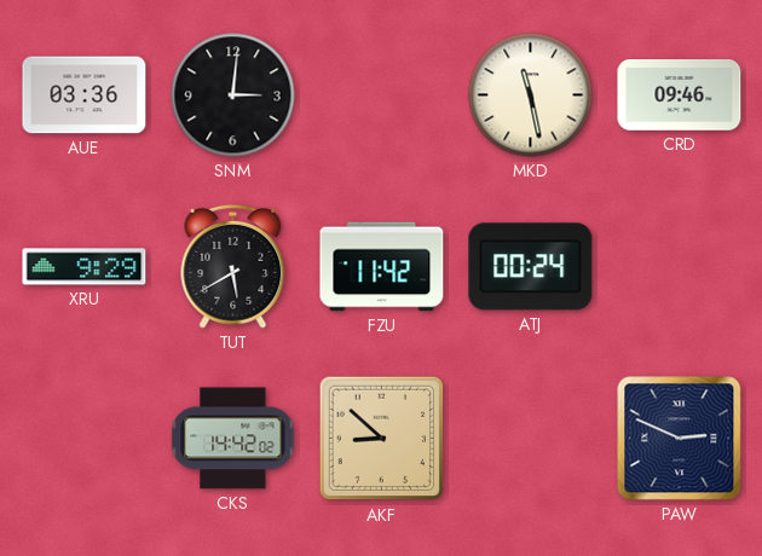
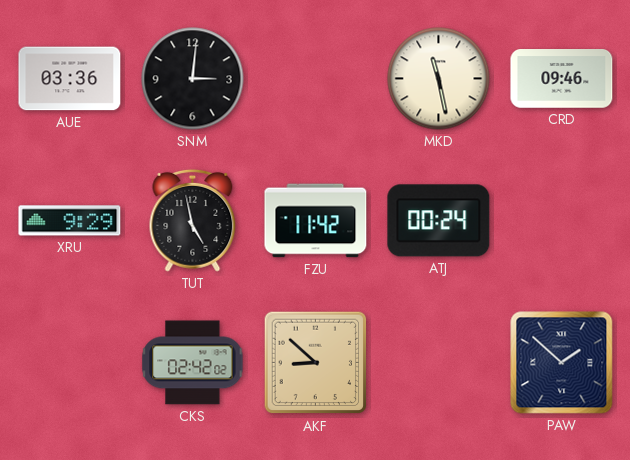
TUT: 5:40 -> 4:58 (193, 220)
CKS: 14:42 -> 02:42 (193, 363)
PAW: 2:49 -> 1:52 (562, 363)
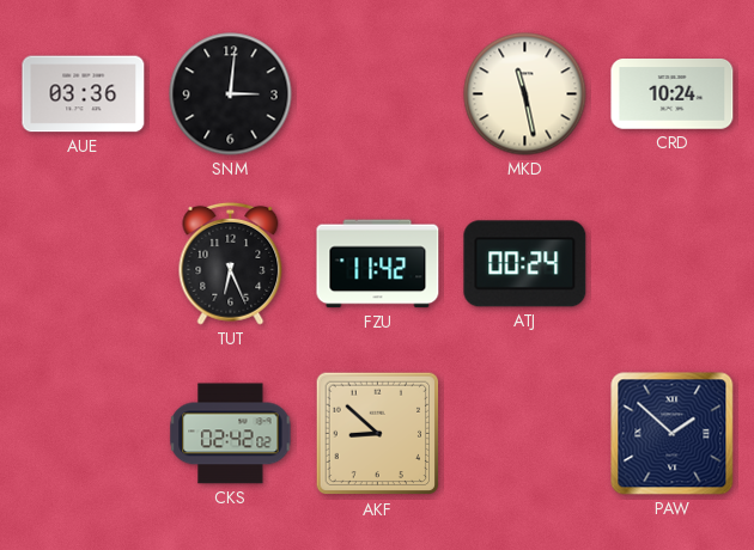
CRD: 09:46 -> 10:24 (673, 94)
XRU: 9:29 -> none (70, 221)
TUT: 4:58 -> 6:26 (231, 263)
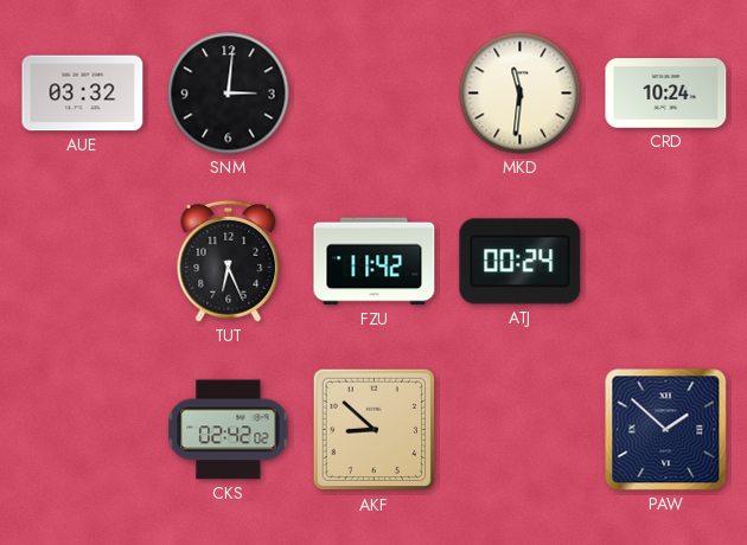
AUE: 03:36 -> 03:32 (83, 94)
MKD: 11:28 -> 11:31 (521, 94)
